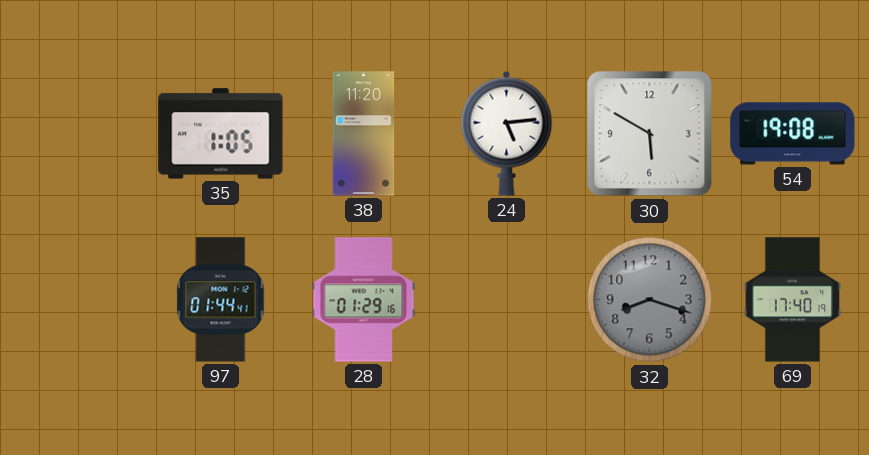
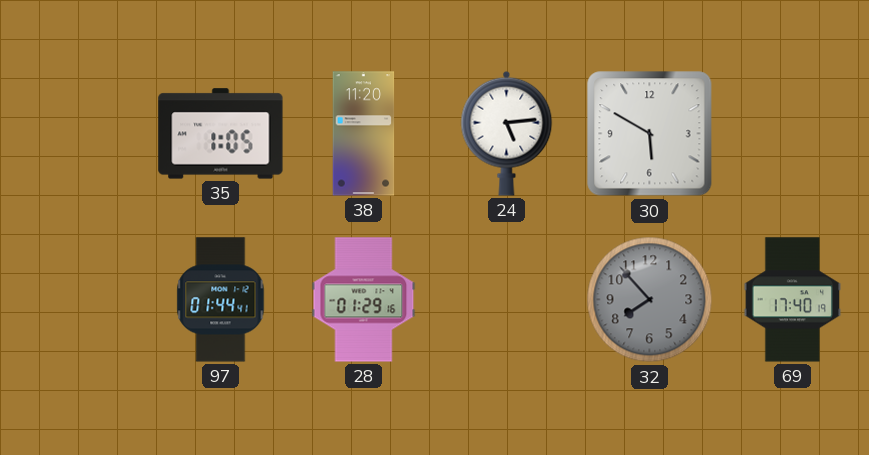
54: 19:08 -> none (793, 134)
32: 8:18 -> 7:53 (650, 300)
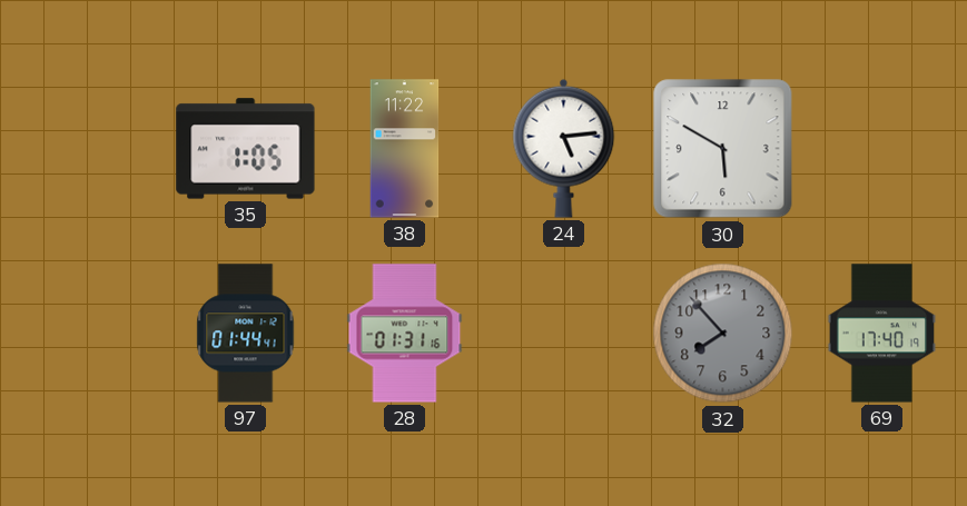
38: 11:20 -> 11:22 (405, 149)
28: 01:29 -> 01:31 (405, 334)
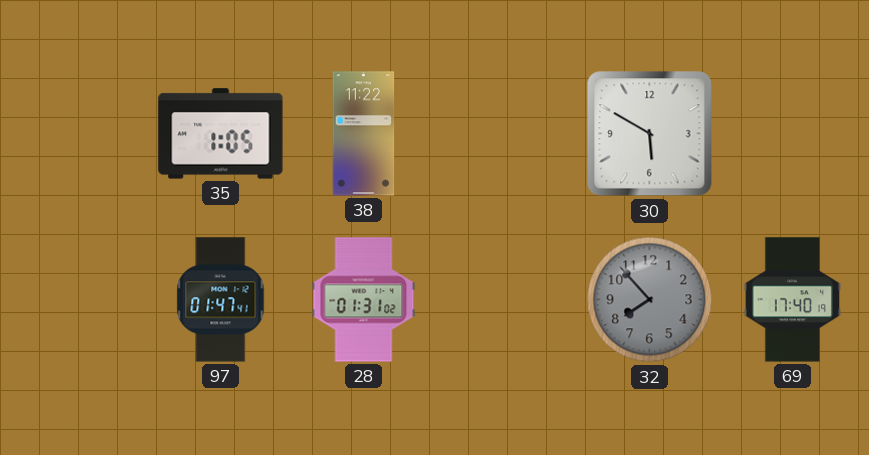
24: 5:14 -> none (564, 148)
97: 01:44 -> 01:47 (221, 300)
28: 01:31:16 -> 01:31:02 (364, 300)
